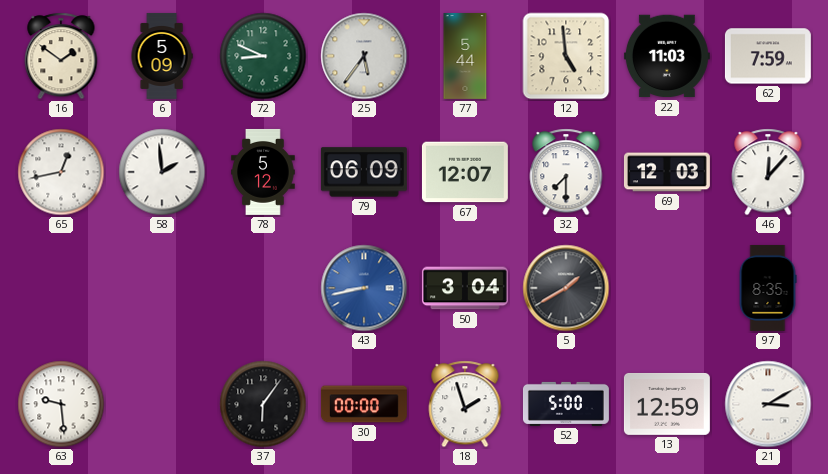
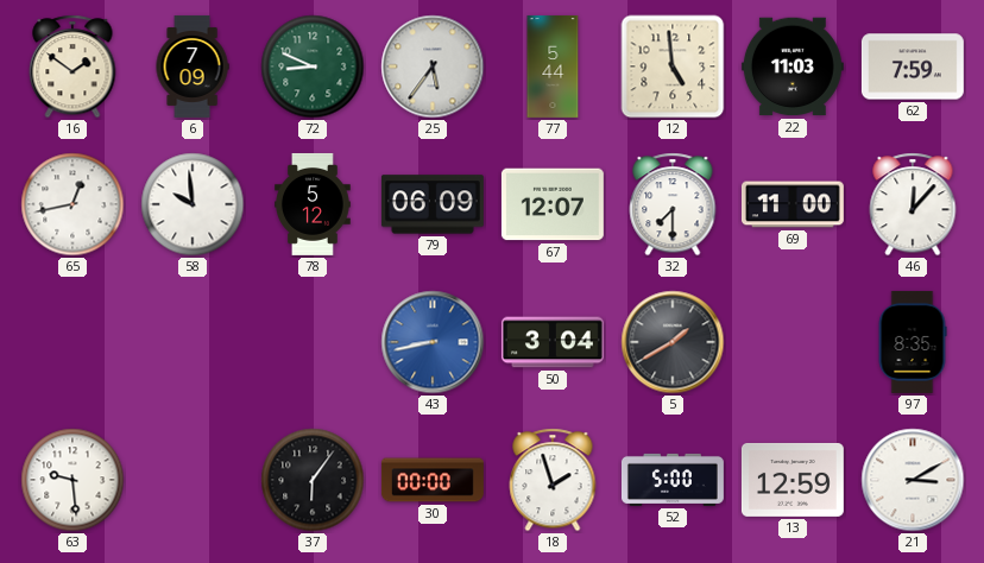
6: 5:09 -> 7:09 (193, 67)
58: 1:59 -> 9:59 (193, 204)
69: 12:03 -> 11:00 (793, 204)
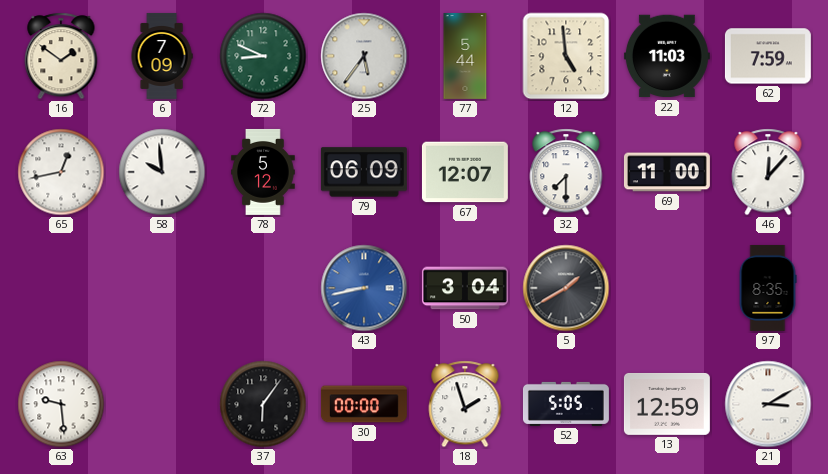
52: 5:00 -> 5:05 (566, 404)
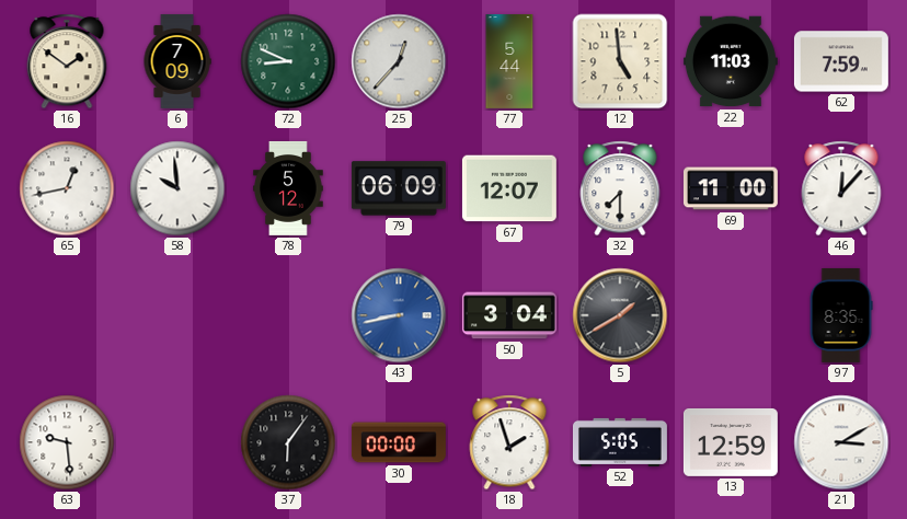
25: 5:36 -> 12:37 (399, 61)
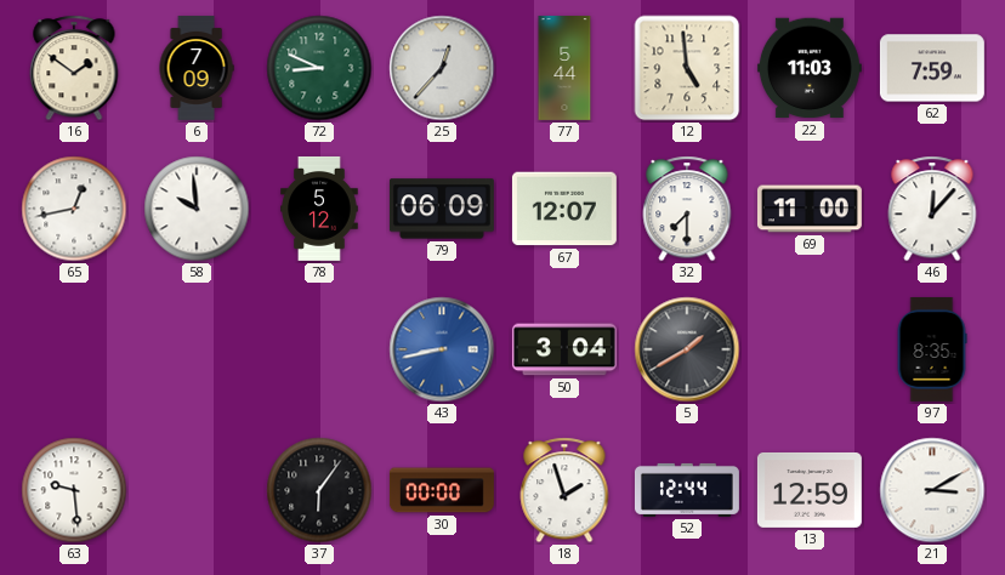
52: 5:05 -> 12:44 (687, 490)
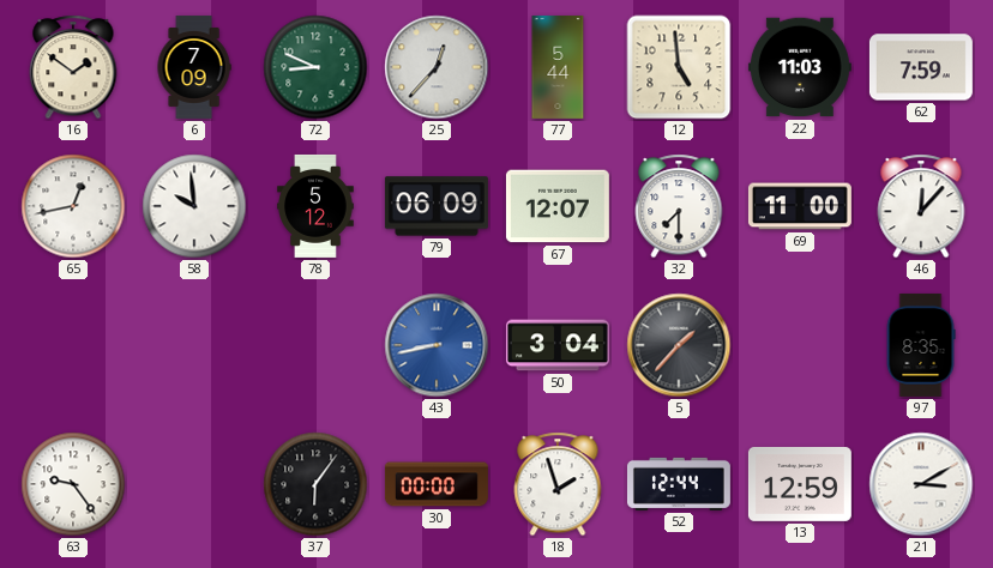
5: 1:40 -> 1:37 (679, 345)
63: 9:29 -> 9:24 (73, 484)
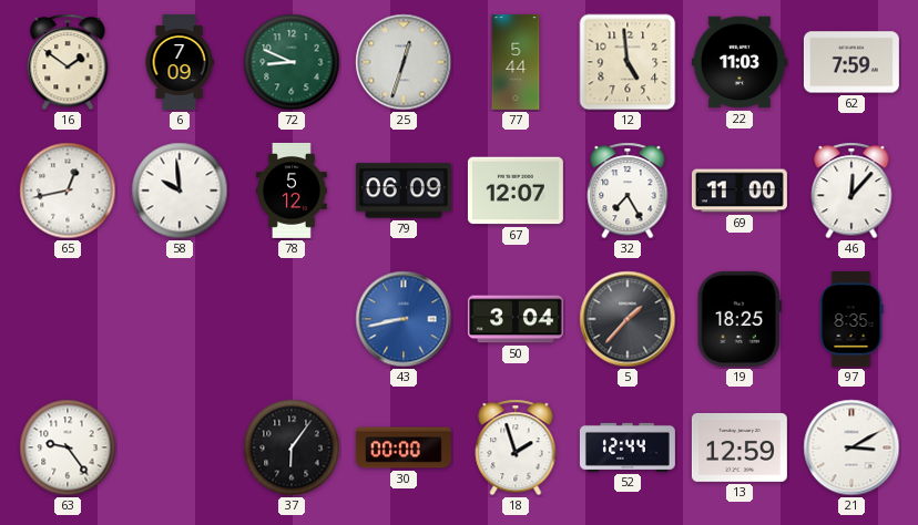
25: 12:37 -> 12:33 (404, 62)
32: 7:30 -> 7:25 (628, 191)
19: none -> 18:25 (739, 319)
